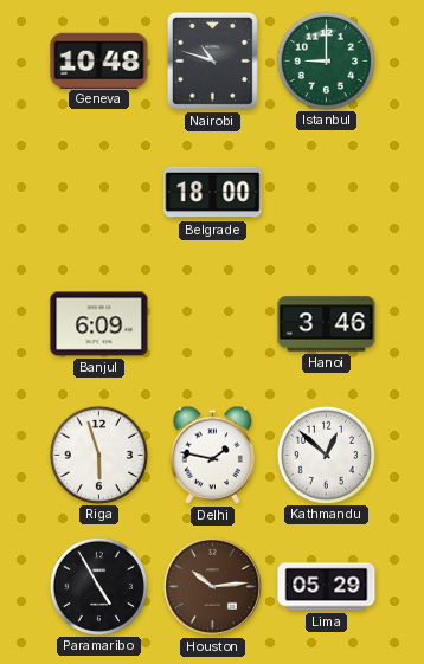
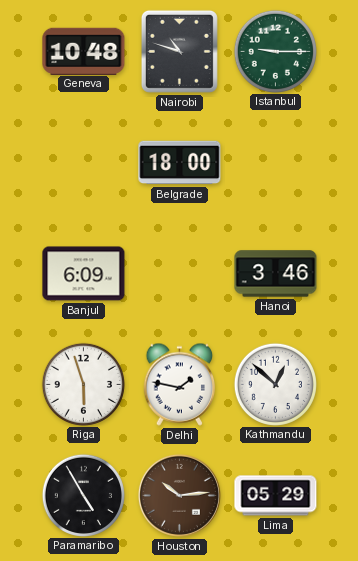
Istanbul: 9:00 -> 9:15 (275, 51)
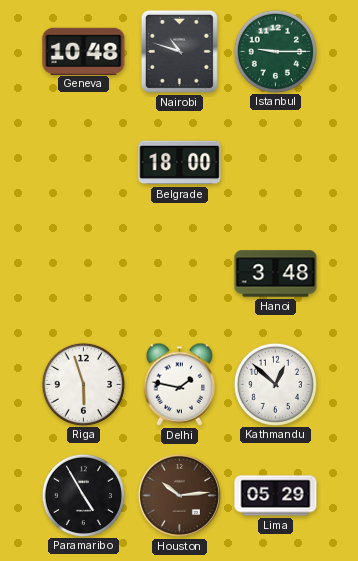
Banjul: 6:09 -> none (84, 274)
Hanoi: 3:46 -> 3:48 (276, 274)
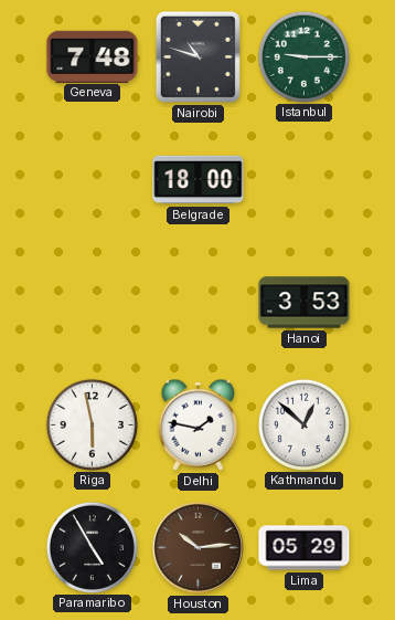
Geneva: 10:48 -> 7:48 (93, 56)
Hanoi: 3:48 -> 3:53 (305, 303)
Riga: 5:57 -> 5:58 (92, 424)
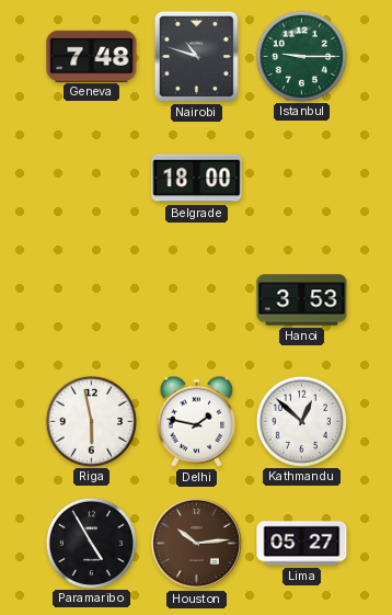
Lima: 05:29 -> 05:27 (302, 544)
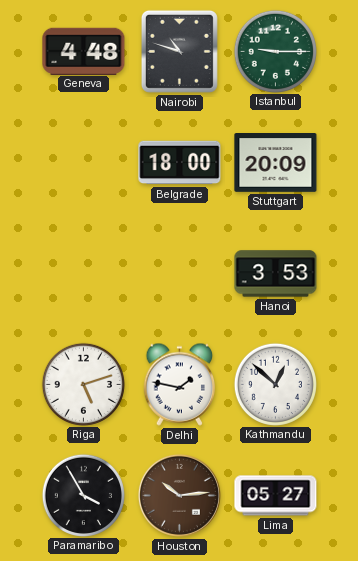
Geneva: 7:48 -> 4:48 (84, 51)
Stuttgart: none -> 20:09 (276, 163)
Riga: 5:58 -> 5:12 (83, 384)
Paramaribo: 4:55 -> 3:55 (83, 495)
